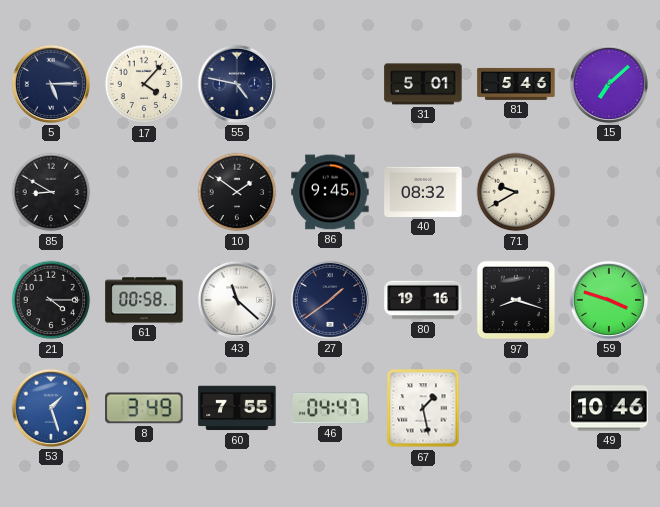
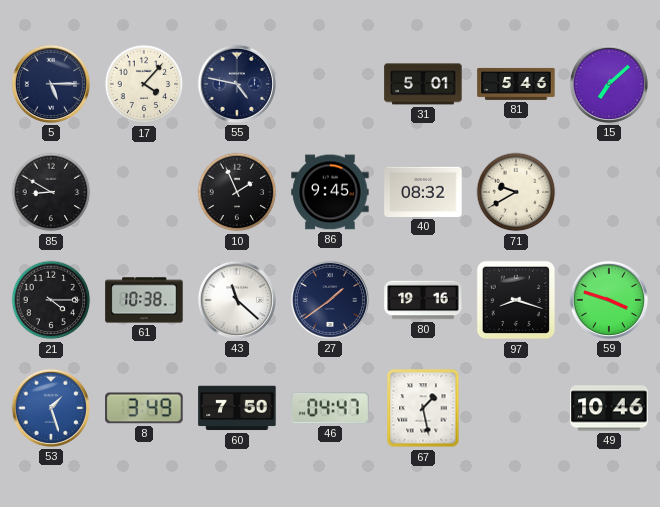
10: 1:51 -> 1:56 (237, 192)
61: 00:58 -> 10:38 (144, 300)
60: 7:55 -> 7:50 (237, 408)
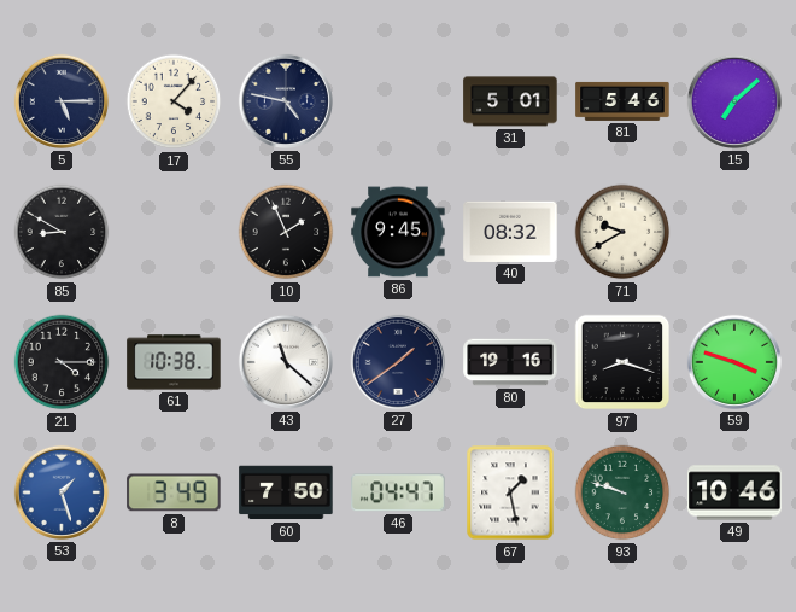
93: none -> 9:48 (622, 492)
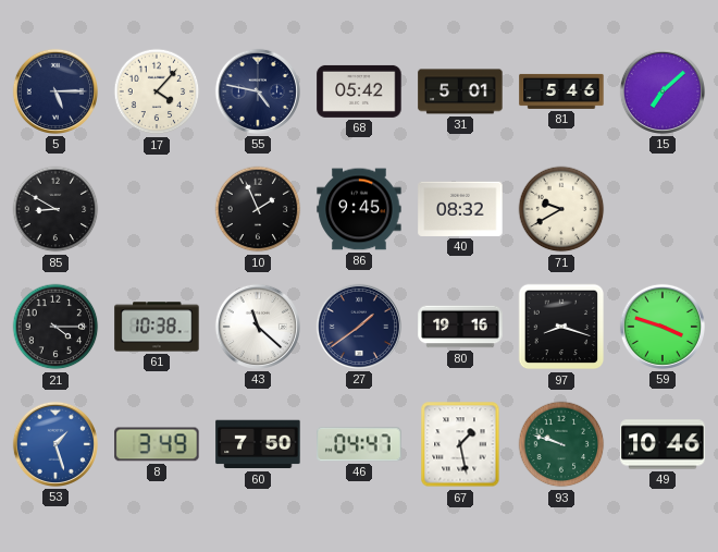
68: none -> 05:42 (359, 91)
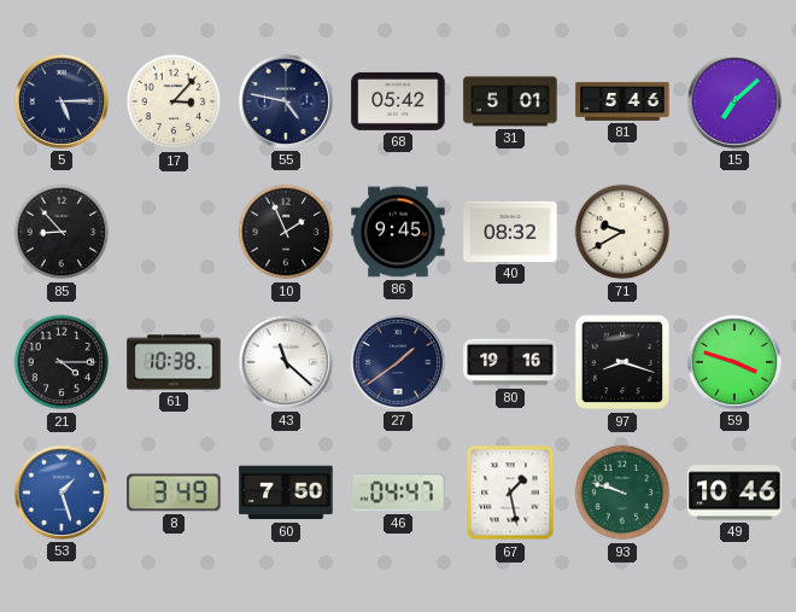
17: 4:07 -> 3:07 (174, 101)
85: 8:50 -> 8:53 (62, 232)
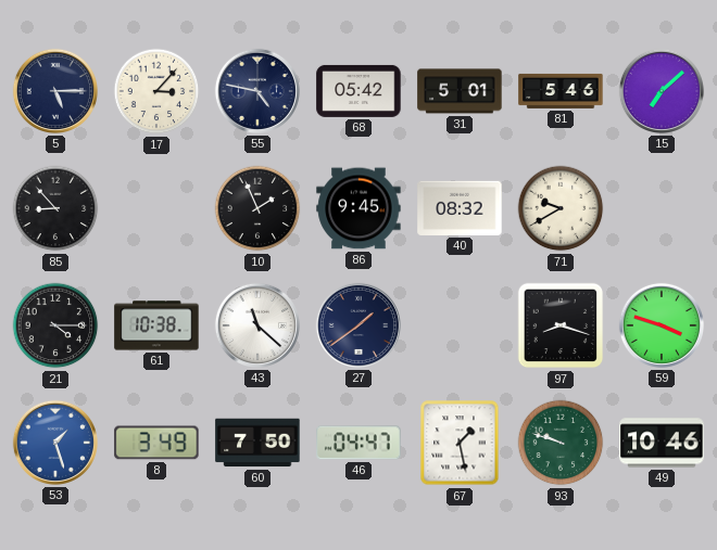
80: 19:16 -> none (510, 362)
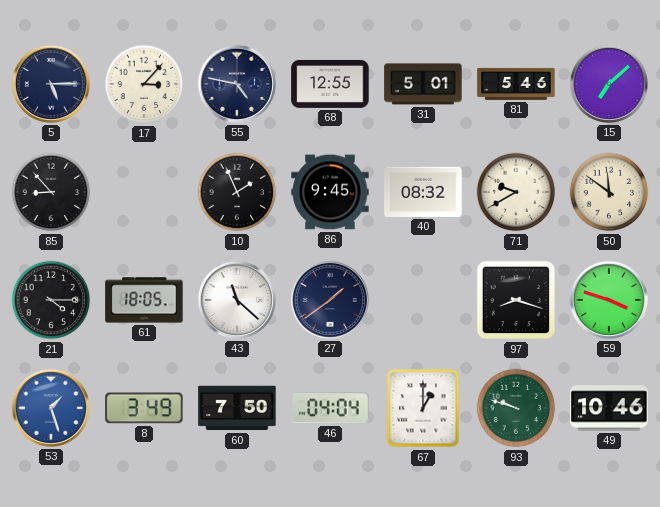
68: 05:42 -> 12:55 (330, 84)
50: none -> 11:51 (609, 192)
61: 10:38 -> 18:05 (144, 300)
46: 04:47 -> 04:04 (330, 408)
67: 1:28 -> 1:00 (423, 408)
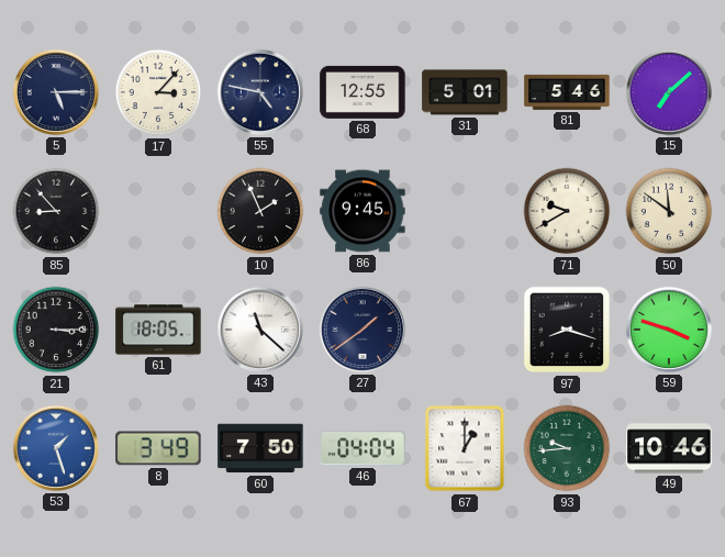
40: 08:32 -> none (423, 192)
21: 4:15 -> 3:15 (56, 330)
93: 9:48 -> 9:44 (567, 448)
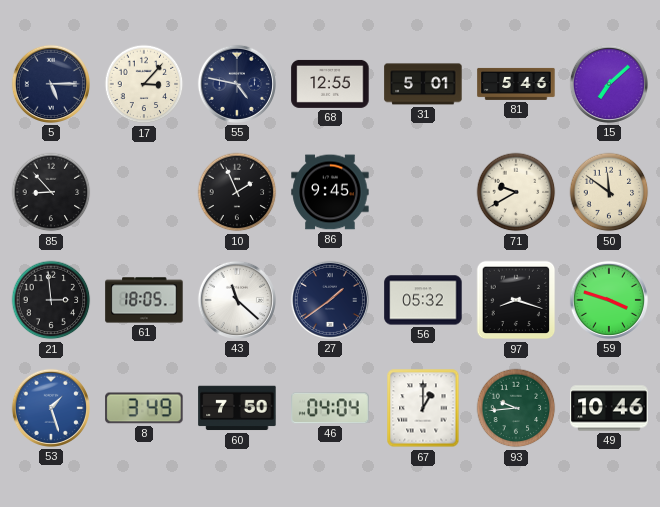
21: 3:15 -> 2:59 (51, 300)
56: none -> 05:32 (423, 300)
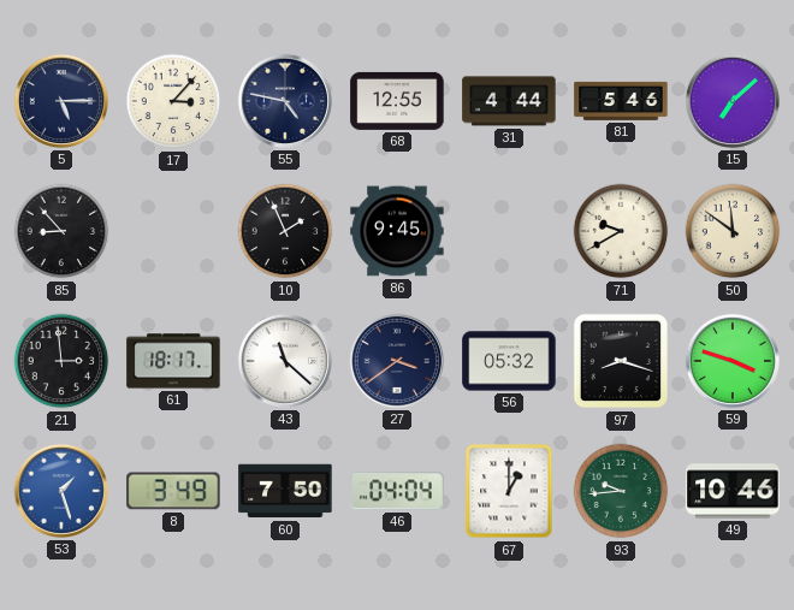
31: 5:01 -> 4:44 (509, 101)
61: 18:05 -> 18:17 (173, 361)
27: 1:39 -> 3:39 (397, 361)
